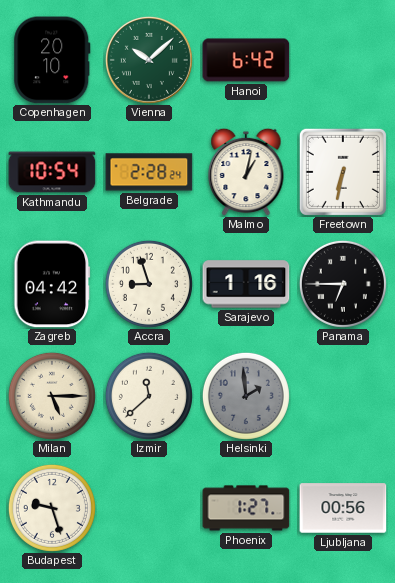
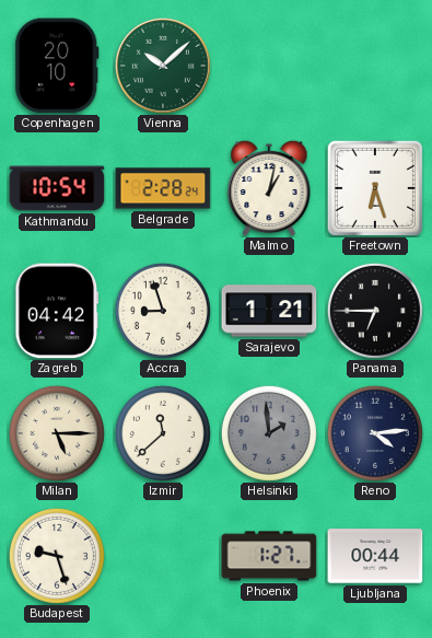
Hanoi: 6:42 -> none (246, 60)
Freetown: 6:32 -> 6:27 (375, 188)
Sarajevo: 1:16 -> 1:21 (269, 311)
Reno: none -> 4:14 (375, 433)
Ljubljana: 00:56 -> 00:44 (375, 556)
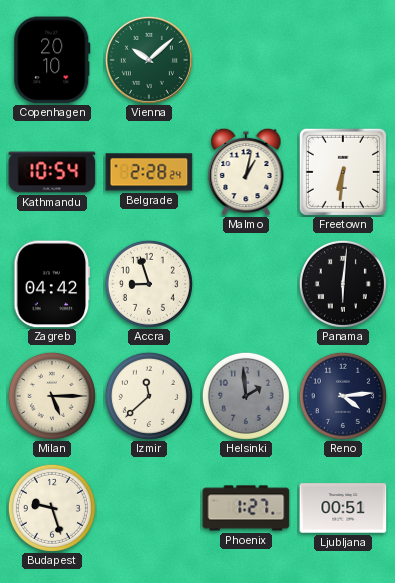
Freetown: 6:27 -> 6:31 (343, 172)
Sarajevo: 1:21 -> none (269, 311)
Panama: 6:45 -> 6:01 (343, 284)
Ljubljana: 00:44 -> 00:51 (343, 508)
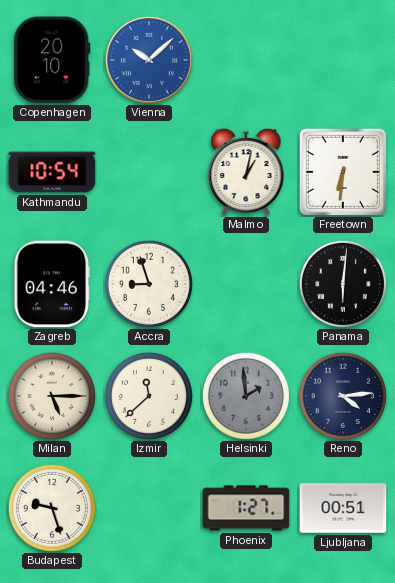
Vienna dial: green -> blue (149, 60)
Belgrade: 2:28 -> none (149, 172)
Zagreb: 04:42 -> 04:46 (52, 284)
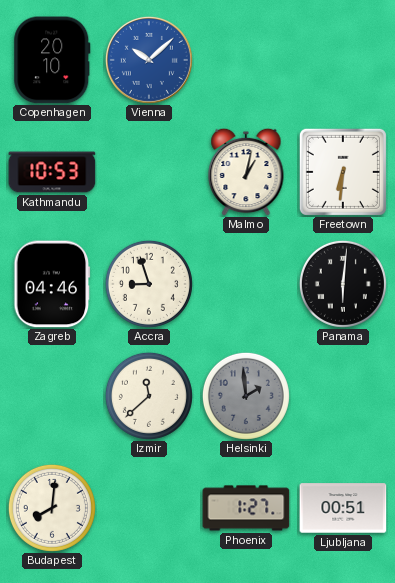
Kathmandu: 10:54 -> 10:53 (52, 172)
Milan: 5:15 -> none (52, 396)
Reno: 4:14 -> none (343, 396)
Budapest: 9:27 -> 8:01 (52, 508)
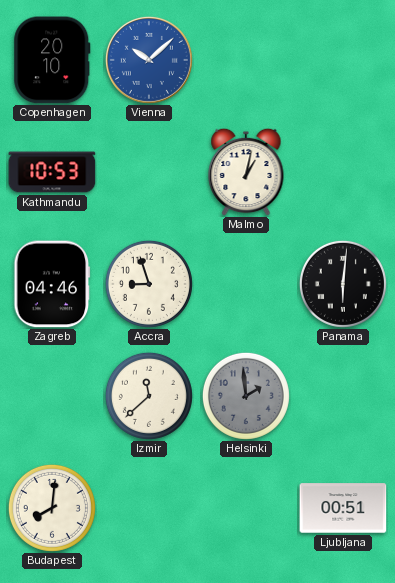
Freetown: 6:31 -> none (343, 172)
Phoenix: 1:27 -> none (246, 508)
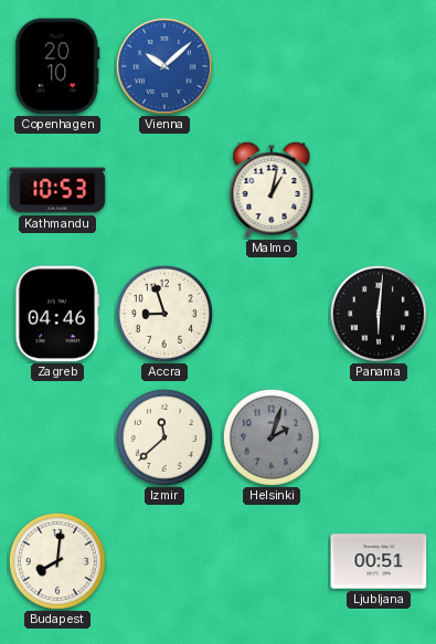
Helsinki: 1:59 -> 2:03 (272, 437)
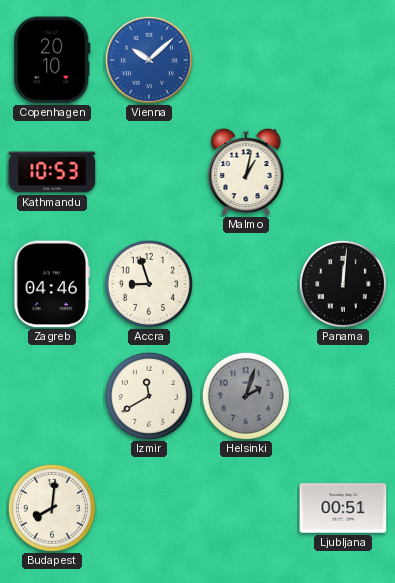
Panama: 6:01 -> 12:01 (343, 284)
Izmir: 11:38 -> 11:40 (149, 396)
